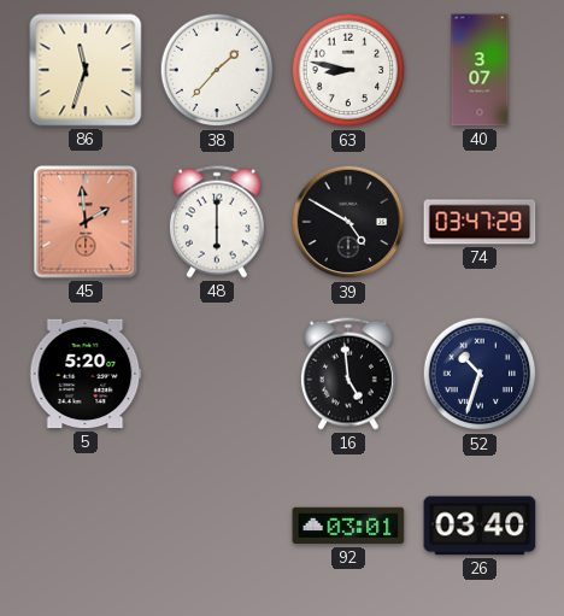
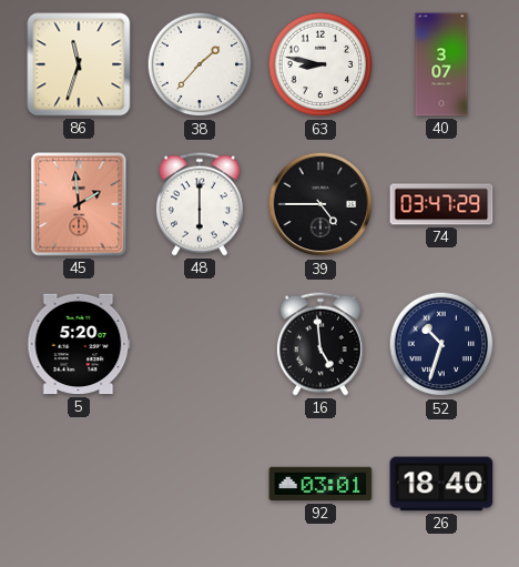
39: 4:50 -> 4:45 (320, 204)
26: 03:40 -> 18:40 (441, 484)
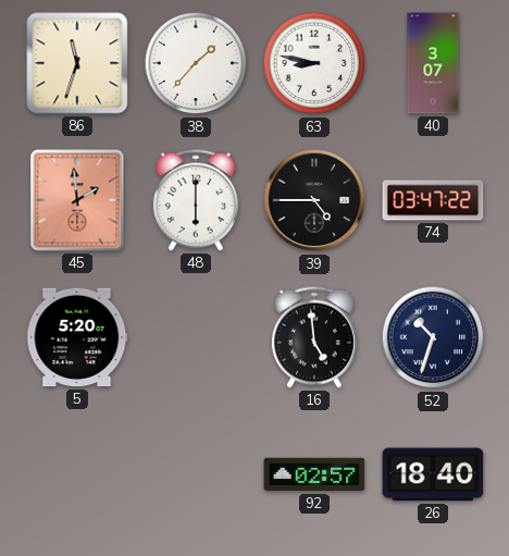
74: 03:47:29 -> 03:47:22 (433, 200)
92: 03:01 -> 02:57 (314, 474)
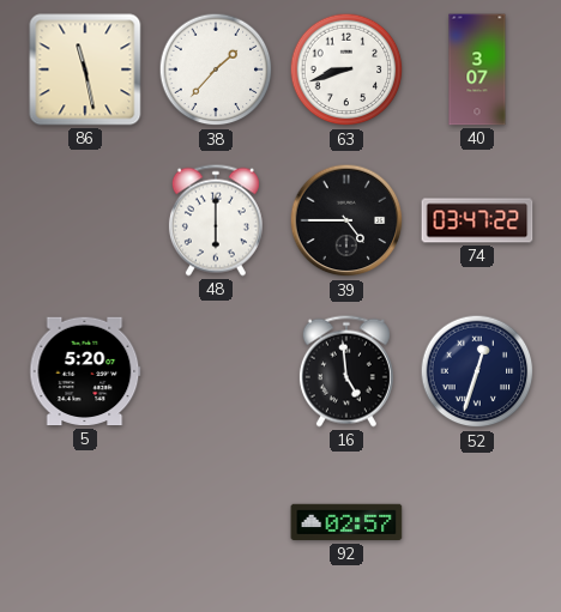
86: 11:33 -> 11:28 (85, 69)
63: 8:47 -> 8:42 (346, 69)
45: 1:59 -> none (77, 200)
52: 10:33 -> 12:33 (477, 371)
26: 18:40 -> none (433, 474)
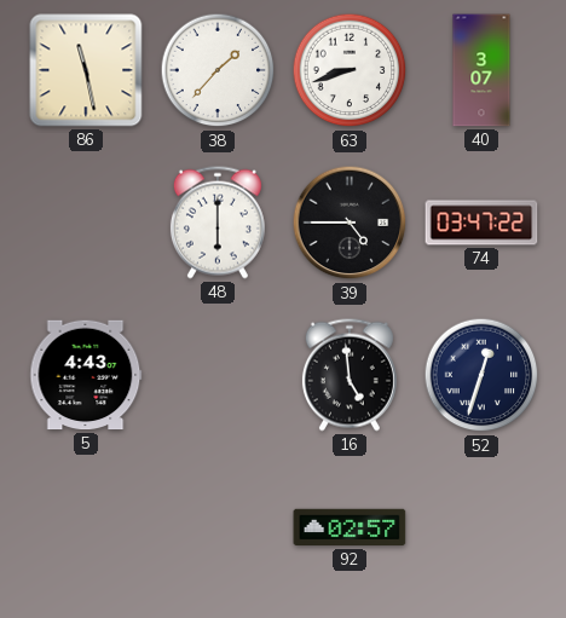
5: 5:20 -> 4:43 (86, 375)
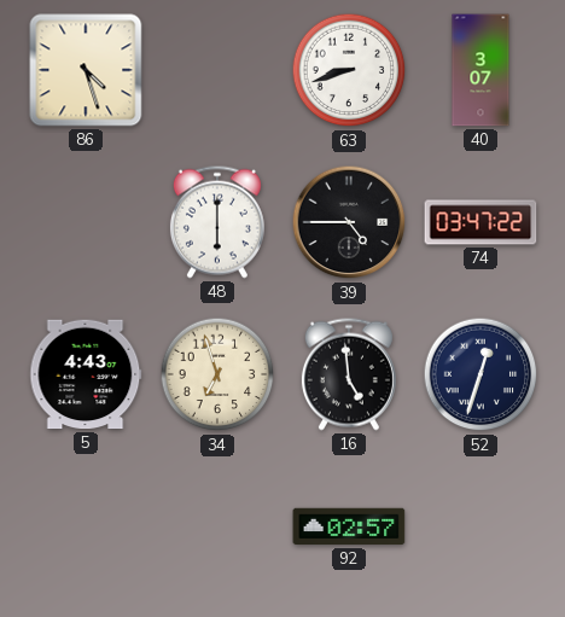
86: 11:28 -> 4:27 (86, 70)
38: 1:37 -> none (218, 70)
34: none -> 6:57 (217, 374)
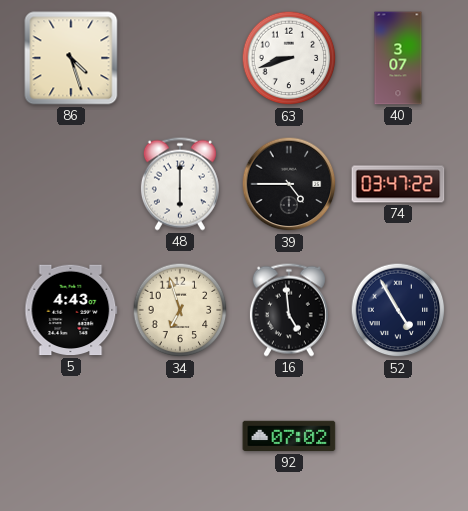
52: 12:33 -> 4:55 (398, 310)
92: 02:57 -> 07:02 (289, 436)
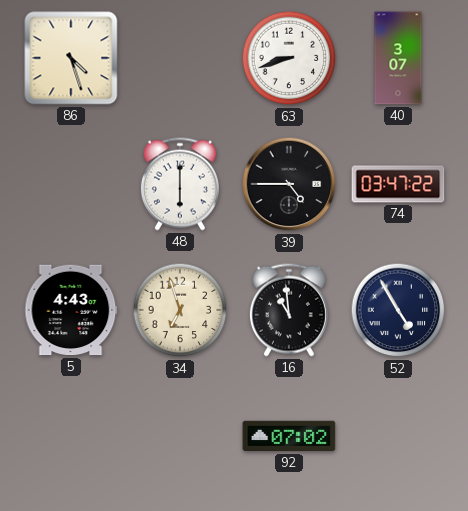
16: 4:59 -> 10:59 (289, 310)
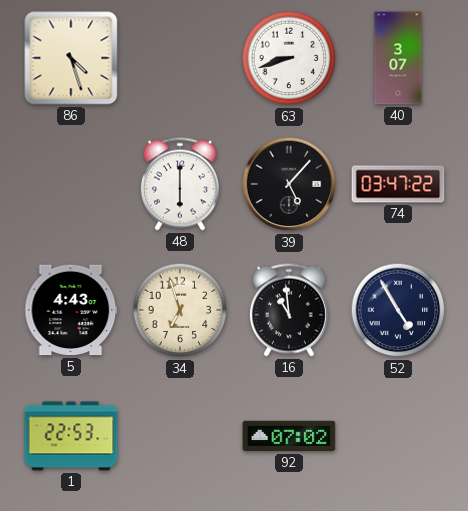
39: 4:45 -> 5:07 (289, 184)
1: none -> 22:53 (71, 436)
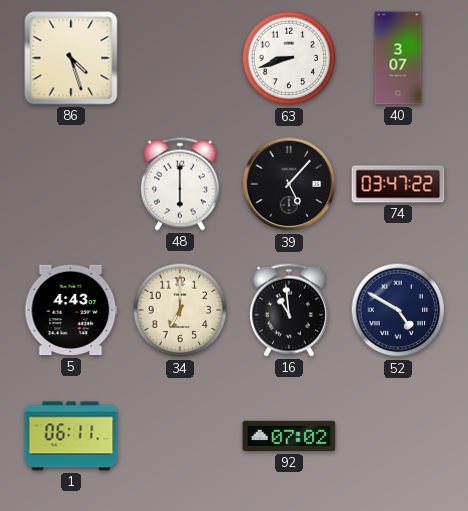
34: 6:57 -> 7:00 (180, 310)
52: 4:55 -> 4:50 (398, 310)
1: 22:53 -> 06:11 (71, 436)
